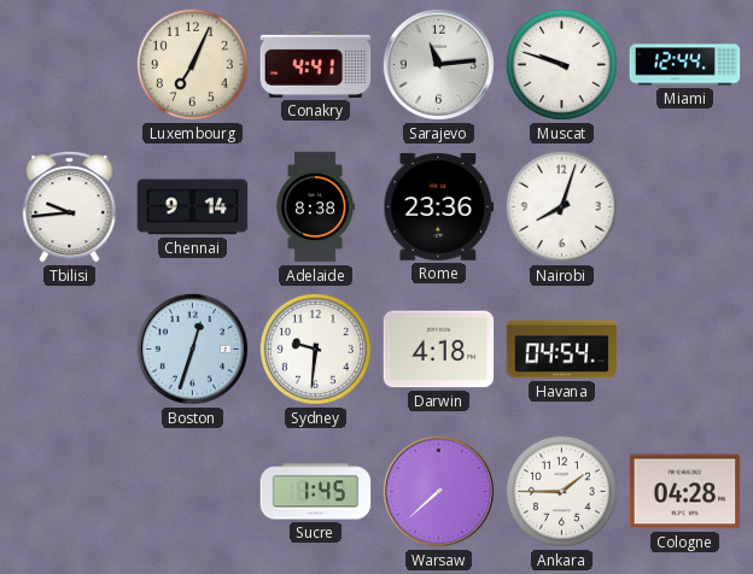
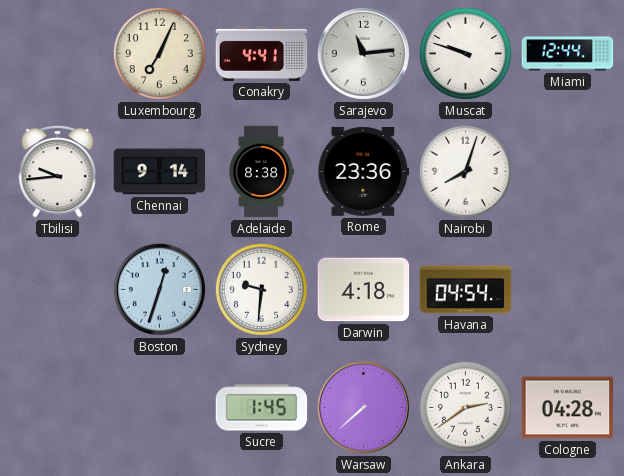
Ankara: 1:45 -> 2:39 (465, 407)
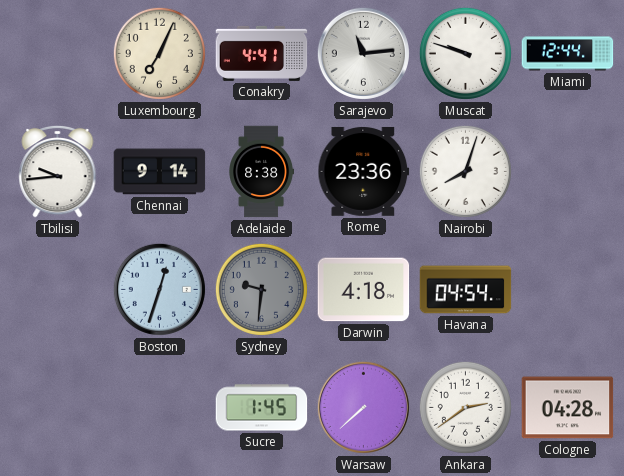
Sydney dial: white -> grey (261, 289)
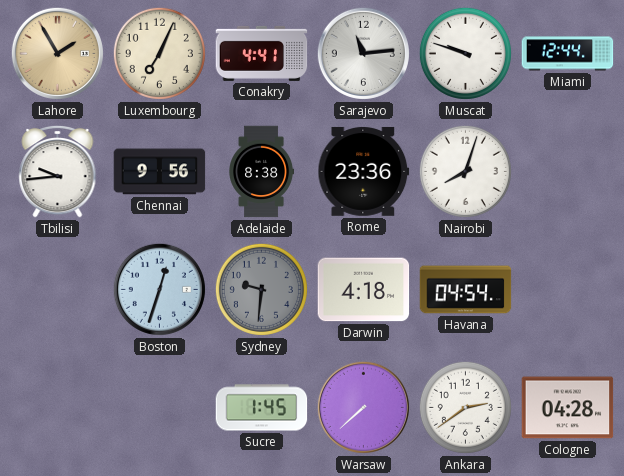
Lahore: none -> 1:55 (57, 53)
Chennai: 9:14 -> 9:56 (160, 172)
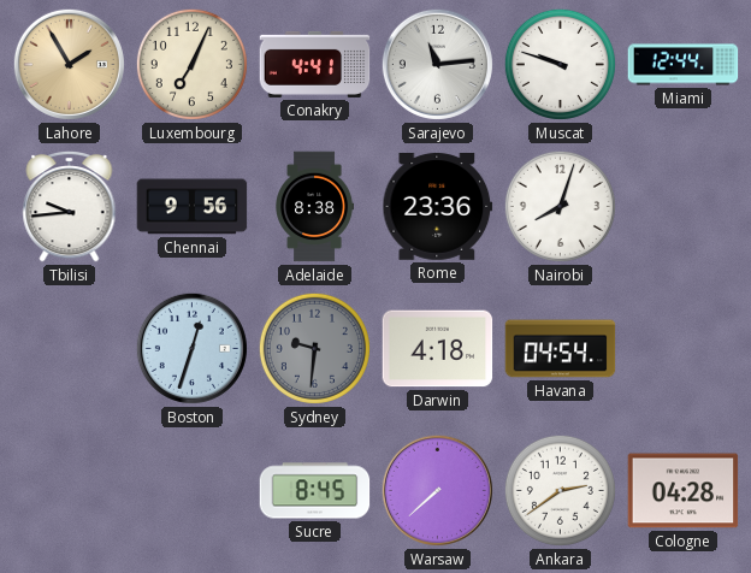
Sucre: 1:45 -> 8:45 (315, 491)
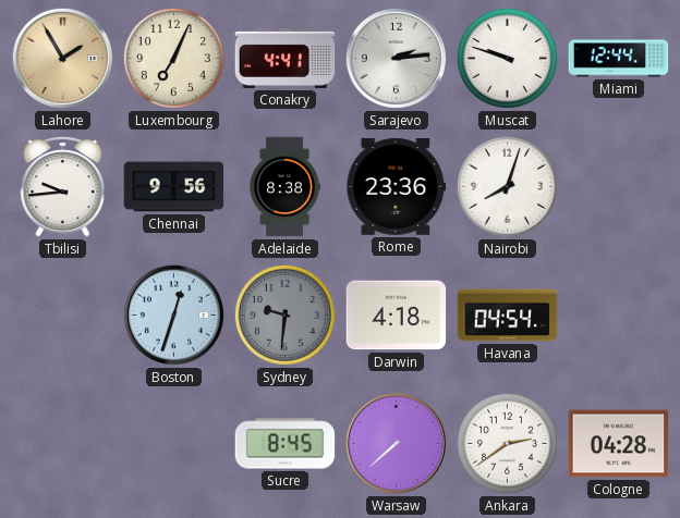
Sarajevo: 11:14 -> 2:14 (396, 58)
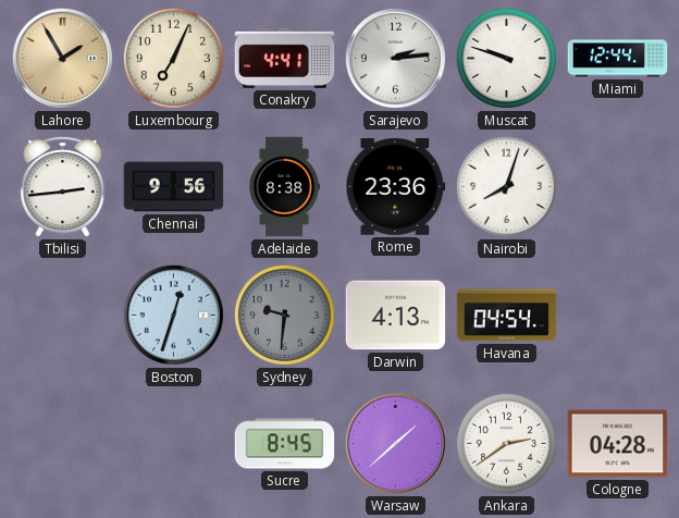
Tbilisi: 9:44 -> 2:44 (63, 186)
Darwin: 4:18 -> 4:13 (396, 316)
Warsaw: 7:38 -> 1:38 (395, 443)
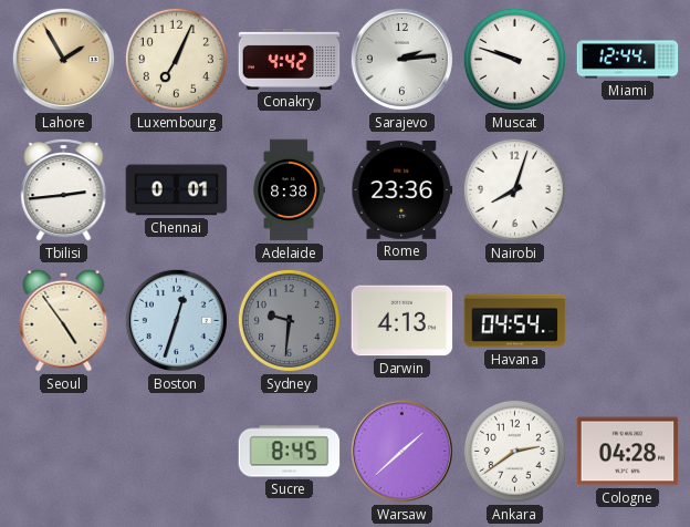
Conakry: 4:41 -> 4:42 (290, 59)
Chennai: 9:56 -> 0:01 (177, 190)
Seoul: none -> 4:54 (64, 320)
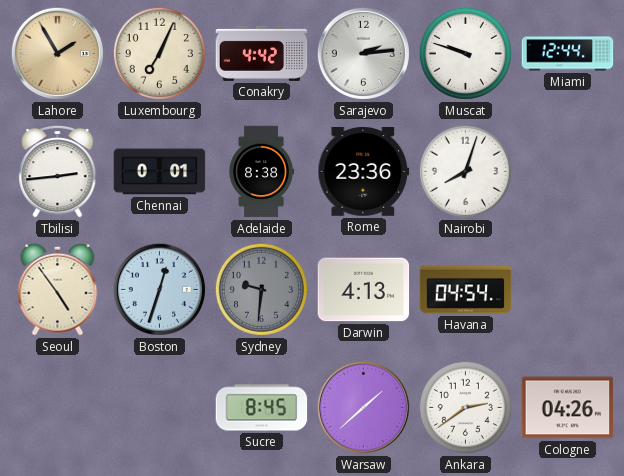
Cologne: 04:28 -> 04:26 (568, 408)
